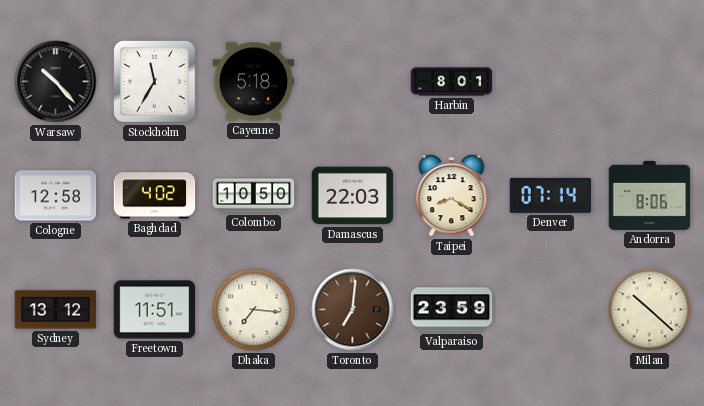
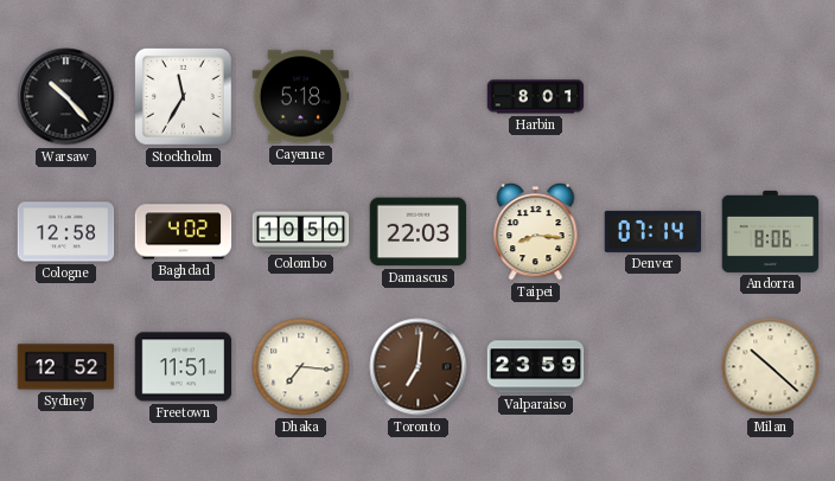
Taipei: 8:20 -> 8:16 (536, 232)
Sydney: 13:12 -> 12:52 (66, 367)
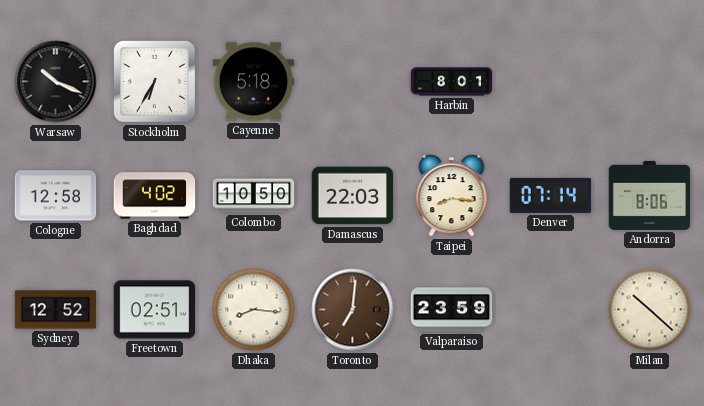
Warsaw: 10:23 -> 10:19 (56, 82)
Stockholm: 11:35 -> 6:35 (155, 82)
Freetown: 11:51 -> 02:51 (155, 310)
Dhaka: 7:16 -> 8:16 (254, 310)
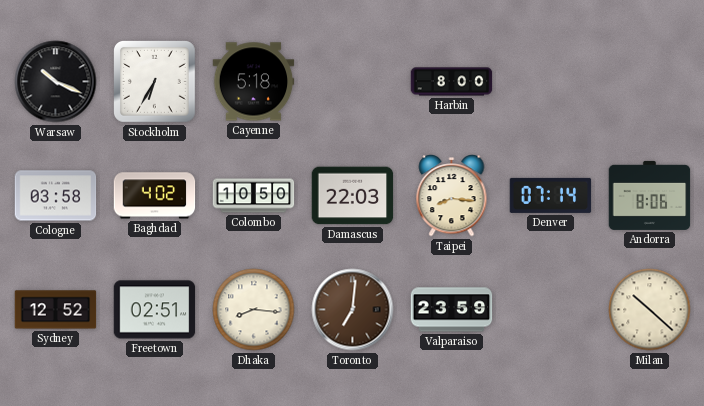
Harbin: 8:01 -> 8:00 (452, 82)
Cologne: 12:58 -> 03:58 (56, 196)
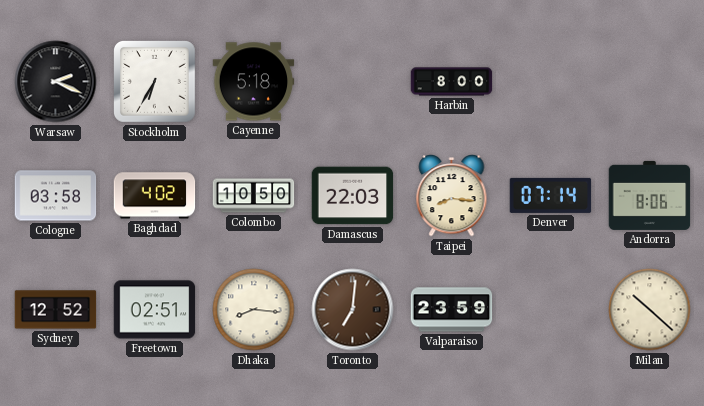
Warsaw: 10:19 -> 2:19 (56, 82)
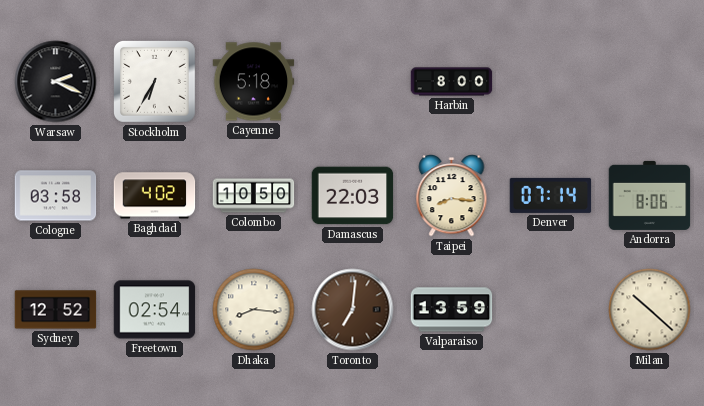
Freetown: 02:51 -> 02:54 (155, 310)
Valparaiso: 23:59 -> 13:59 (452, 310)
